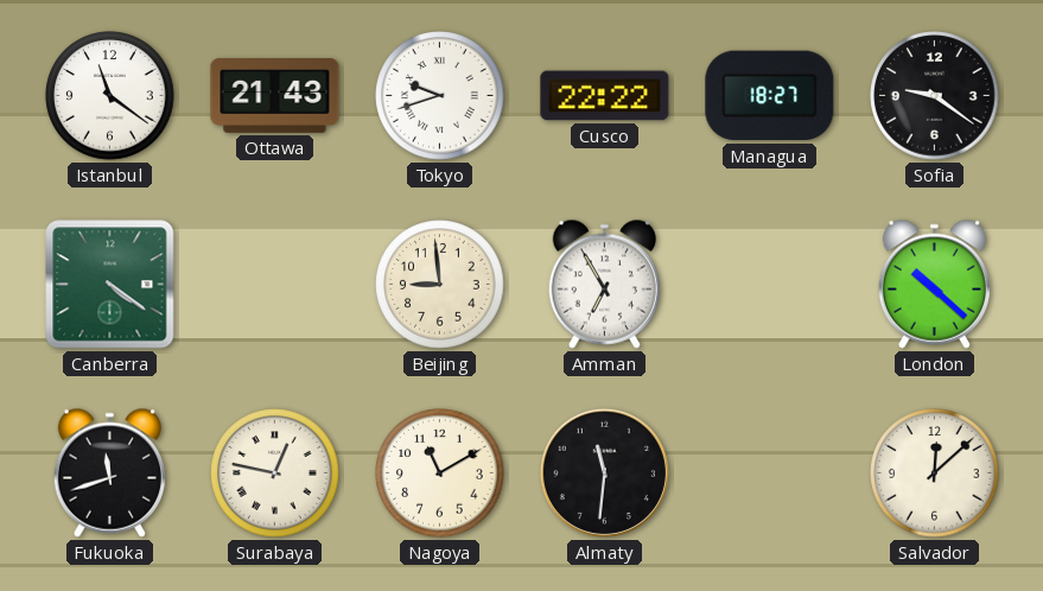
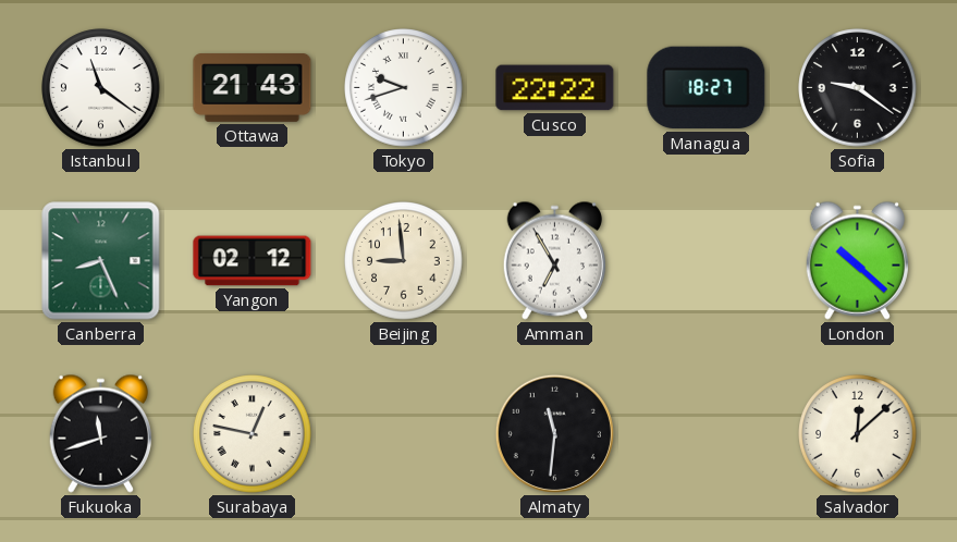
Canberra: 4:21 -> 8:26 (101, 261)
Yangon: none -> 02:12 (253, 261)
Nagoya: 11:10 -> none (440, 474)
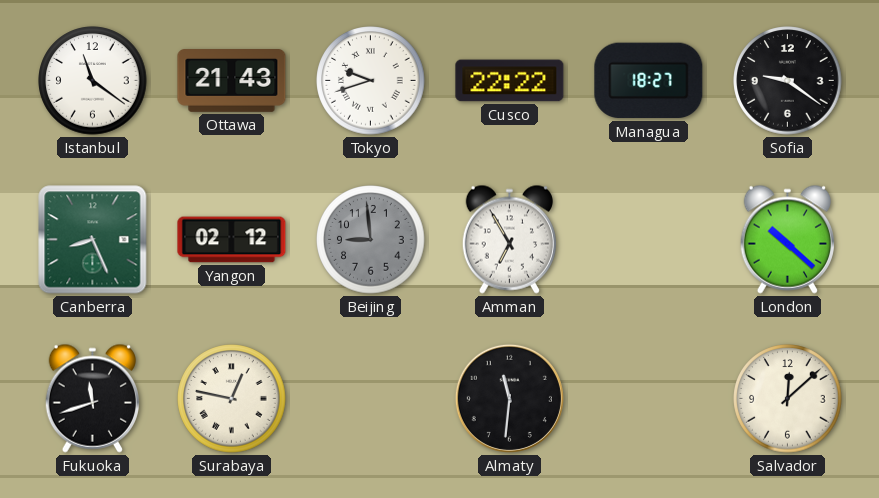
Beijing dial: cream -> grey (371, 240)
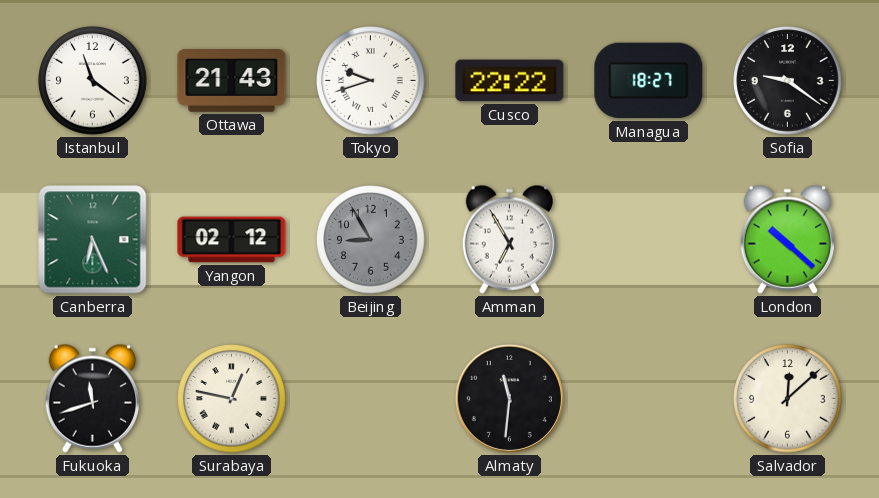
Canberra: 8:26 -> 6:26 (93, 240)
Beijing: 8:59 -> 8:55 (371, 240)
